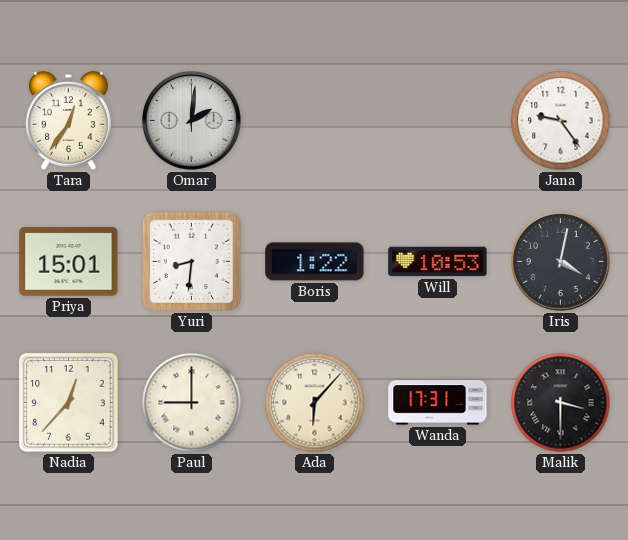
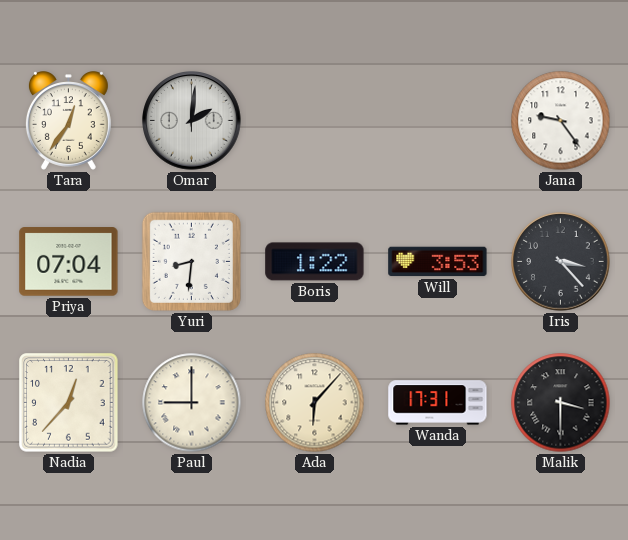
Priya: 15:01 -> 07:04 (69, 262)
Will: 10:53 -> 3:53 (438, 262)
Iris: 4:02 -> 3:23 (561, 262)
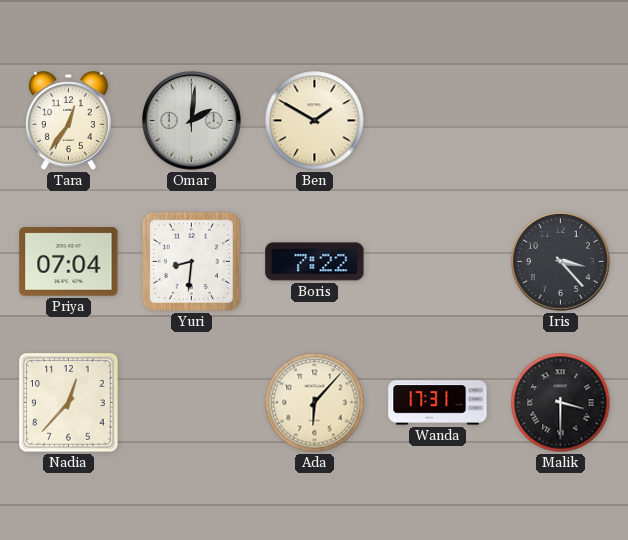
Ben: none -> 1:50 (315, 121)
Jana: 9:24 -> none (561, 121)
Boris: 1:22 -> 7:22 (315, 262)
Will: 3:53 -> none (438, 262)
Paul: 9:00 -> none (192, 403)
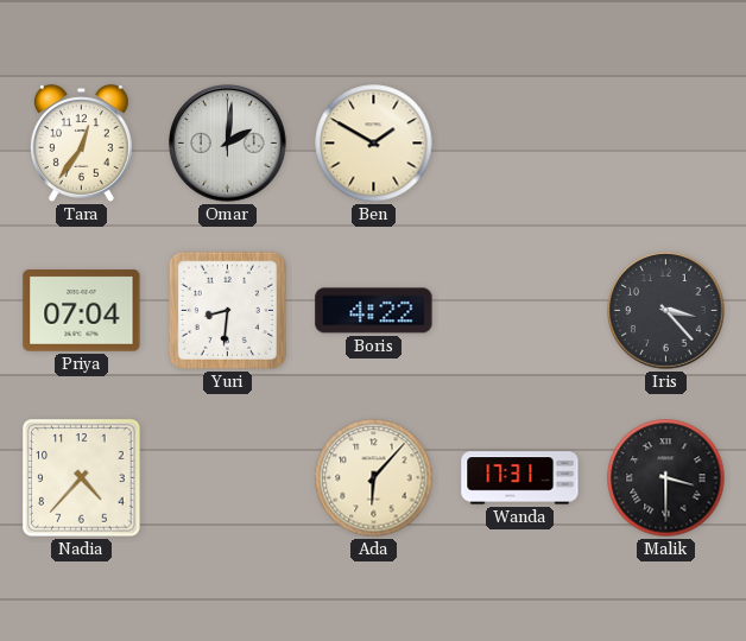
Boris: 7:22 -> 4:22 (374, 311)
Nadia: 12:37 -> 4:37 (82, 478)
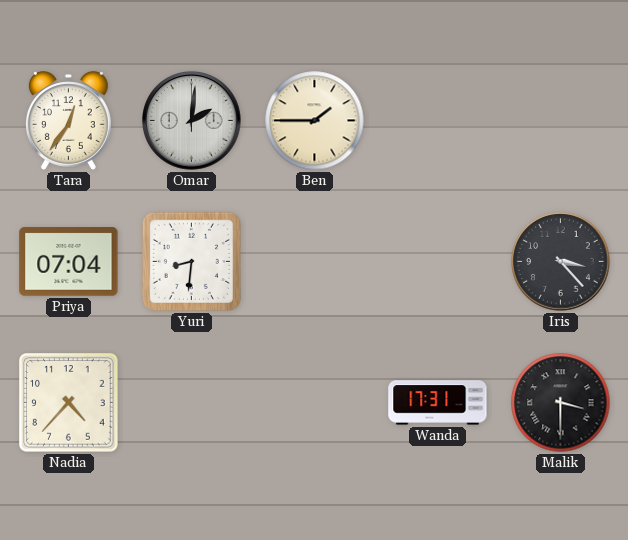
Ben: 1:50 -> 1:45 (315, 121)
Boris: 4:22 -> none (374, 311)
Ada: 6:07 -> none (374, 478)
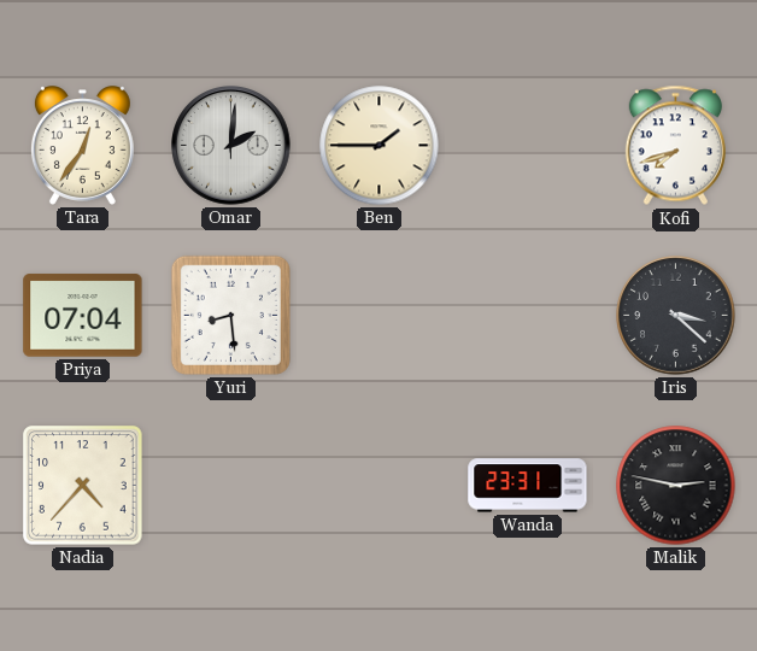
Kofi: none -> 7:42 (675, 146)
Yuri: 8:31 -> 8:29 (230, 315)
Iris: 3:23 -> 3:22 (676, 316)
Wanda: 17:31 -> 23:31 (528, 486)
Malik: 3:30 -> 2:47 (676, 486)
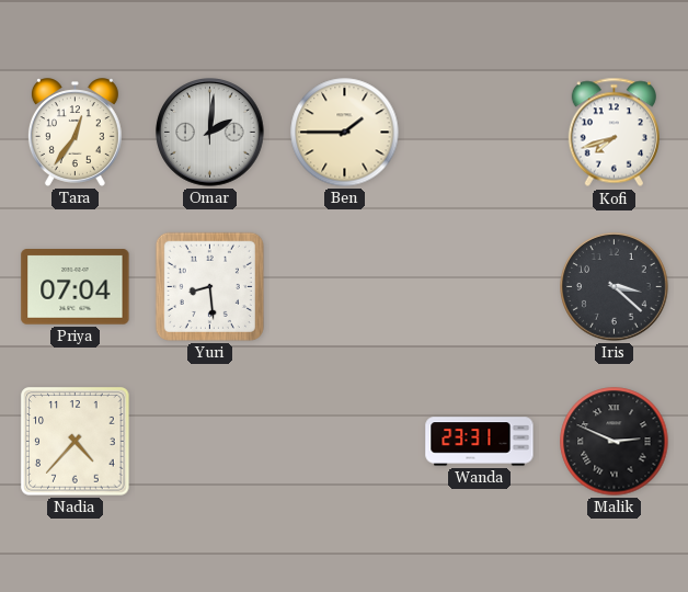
Malik: 2:47 -> 2:49 (615, 442)
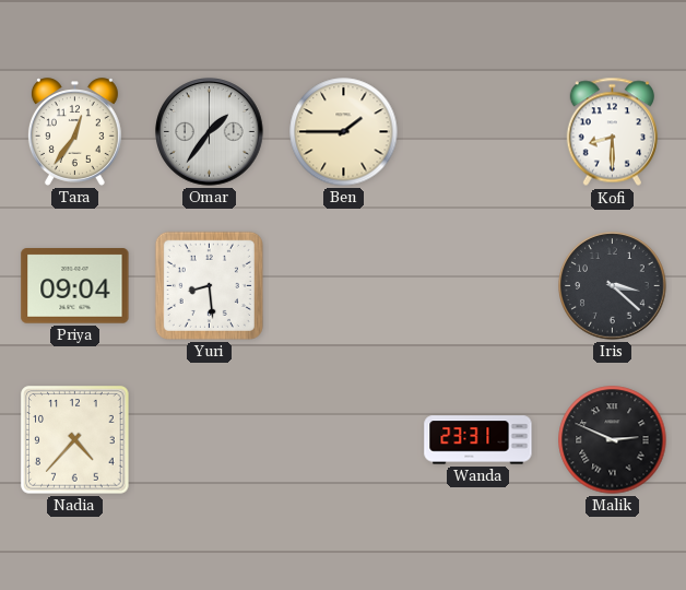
Omar: 2:01 -> 1:36 (210, 132)
Kofi: 7:42 -> 8:30 (612, 132)
Priya: 07:04 -> 09:04 (75, 286)
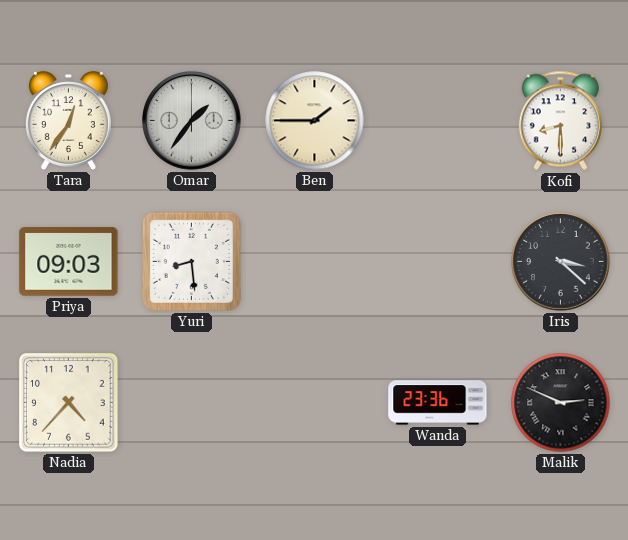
Priya: 09:04 -> 09:03 (69, 262)
Wanda: 23:31 -> 23:36 (438, 403)
